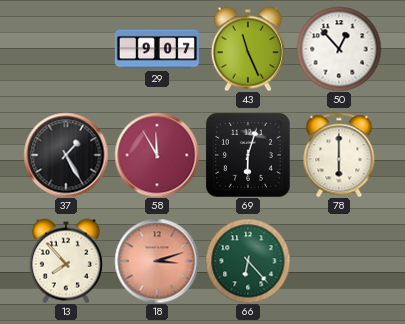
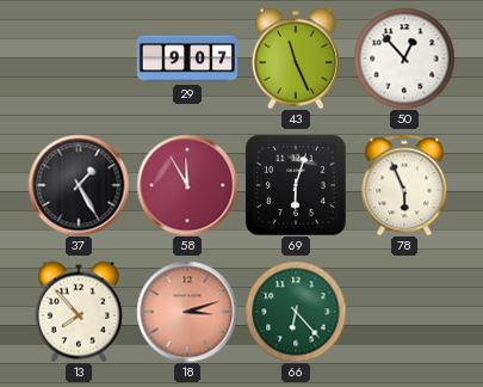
78: 6:00 -> 5:56 (404, 185)
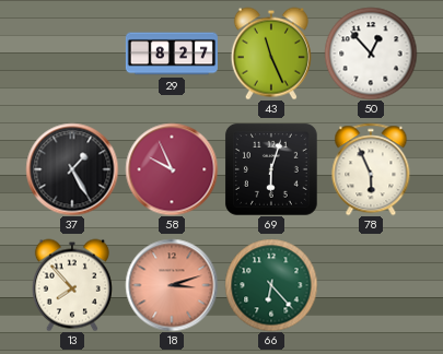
29: 9:07 -> 8:27 (172, 54)
58: 11:55 -> 9:56 (172, 169)
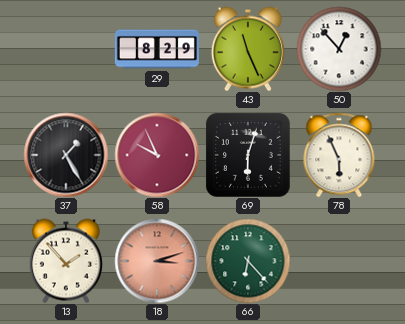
29: 8:27 -> 8:29 (157, 49)
13: 7:53 -> 1:53 (66, 261)
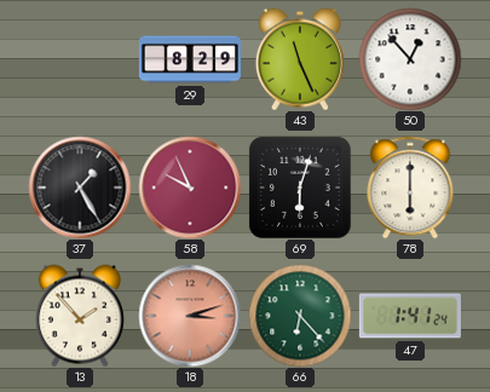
78: 5:56 -> 6:00 (410, 188)
47: none -> 1:41 (410, 316)
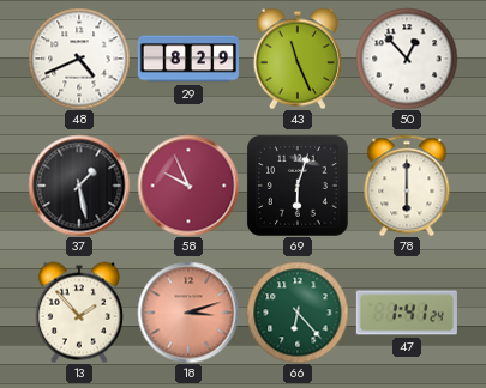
48: none -> 4:41 (79, 59)
37: 1:25 -> 1:28 (79, 186)
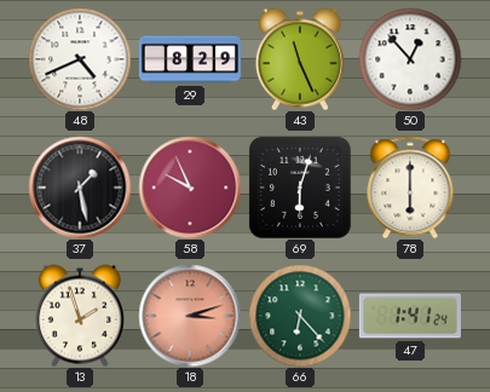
13: 1:53 -> 1:57 (80, 316)
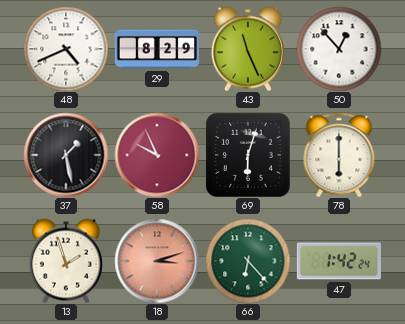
47: 1:41 -> 1:42 (339, 261)
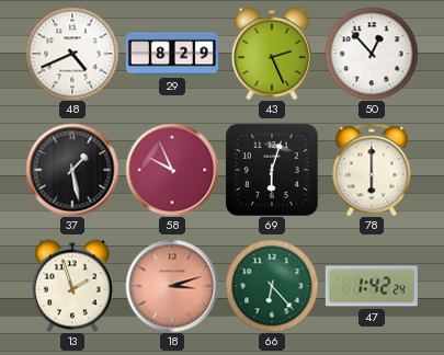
43: 11:26 -> 2:26 (272, 54)
